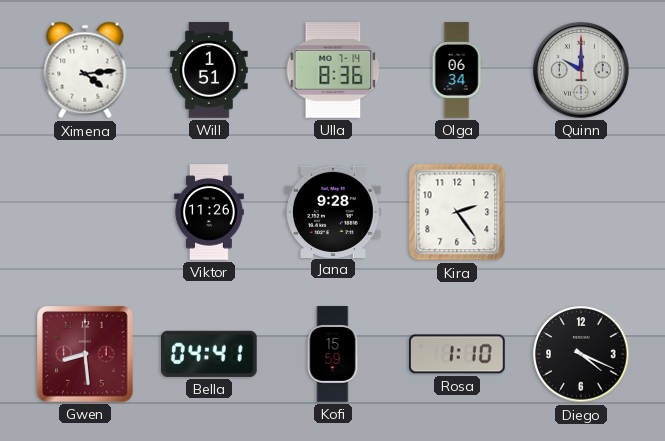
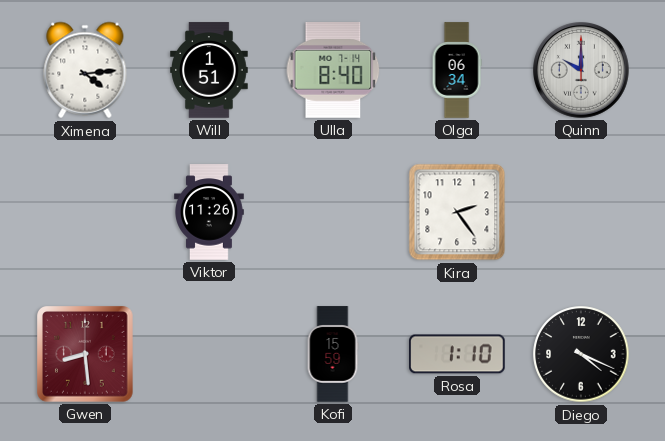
Ulla: 8:36 -> 8:40 (333, 71)
Jana: 9:28 -> none (333, 211)
Bella: 04:41 -> none (210, 354)
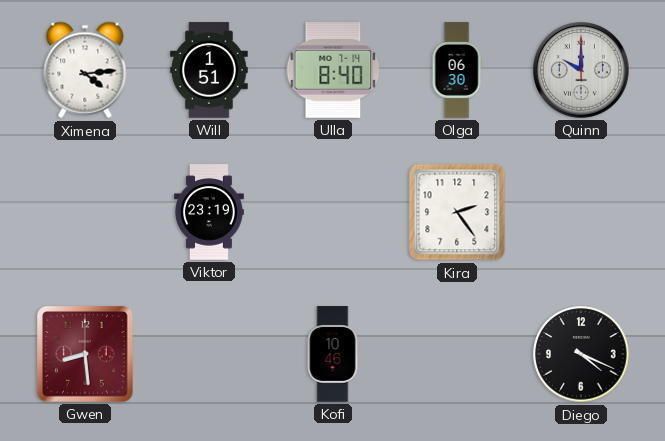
Olga: 06:34 -> 06:30 (457, 70)
Viktor: 11:26 -> 23:19 (210, 212)
Kofi: 15:59 -> 10:46 (333, 354)
Rosa: 1:10 -> none (457, 354)
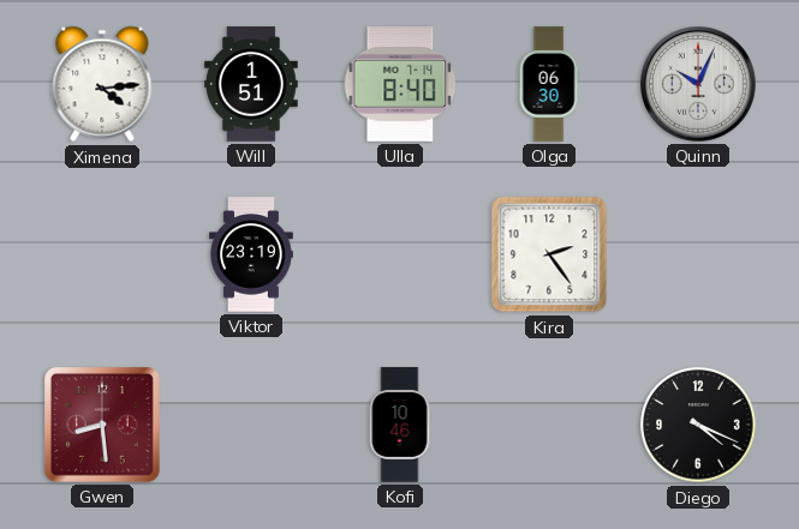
Quinn: 10:00 -> 10:04 (699, 85)
